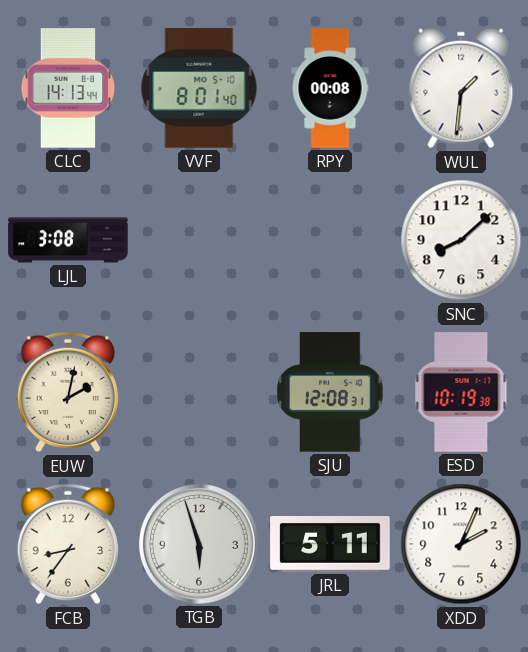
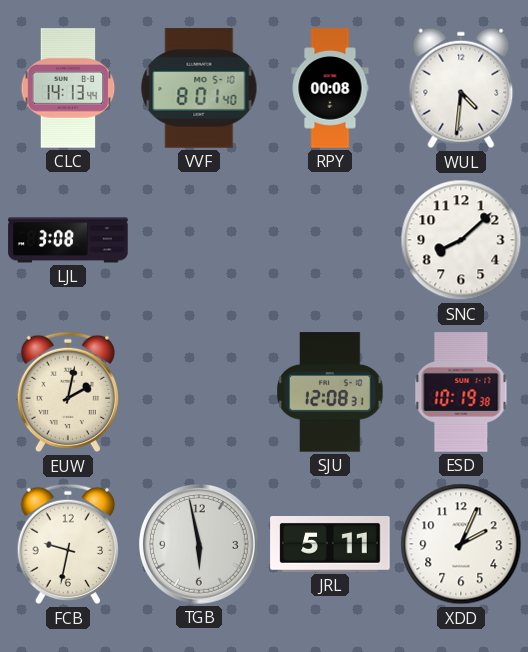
WUL: 1:31 -> 4:31 (461, 88)
FCB: 8:36 -> 9:32 (68, 544)
TGB: 5:57 -> 5:58 (200, 545)
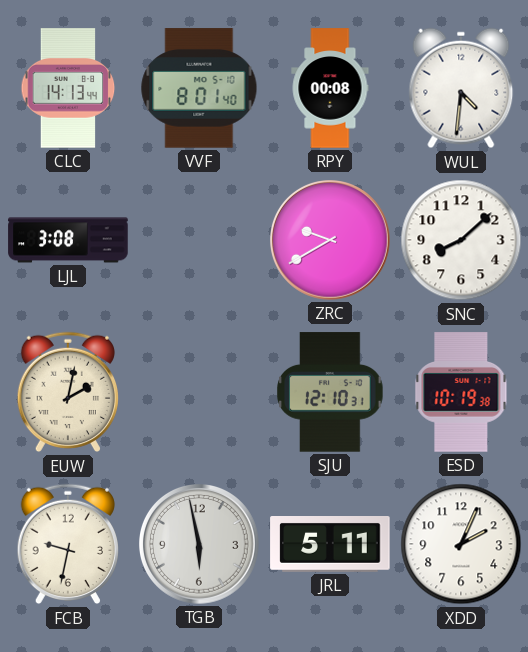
ZRC: none -> 9:40 (331, 241)
SJU: 12:08 -> 12:10 (330, 392)
